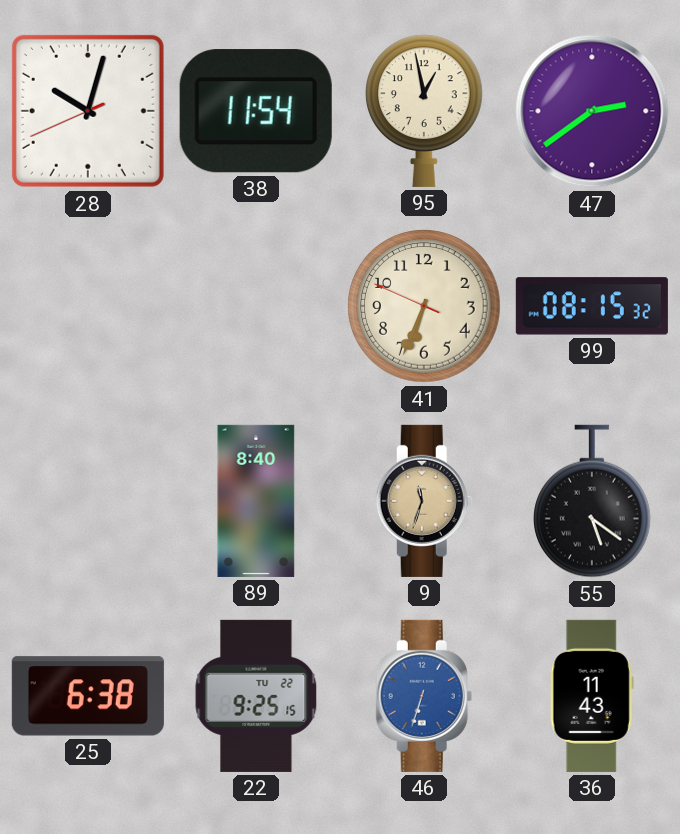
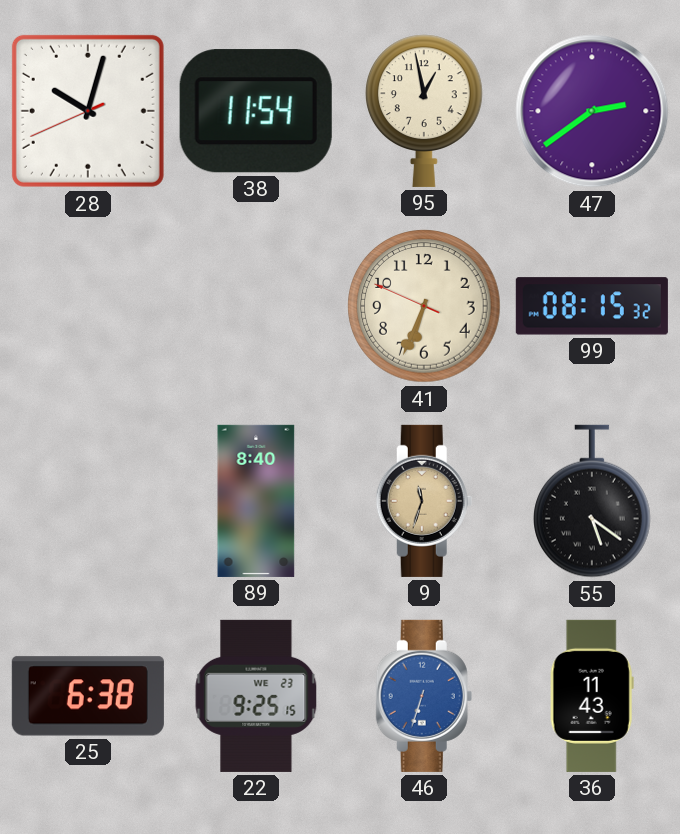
22 date: TU 22 -> WE 23 (256, 696)
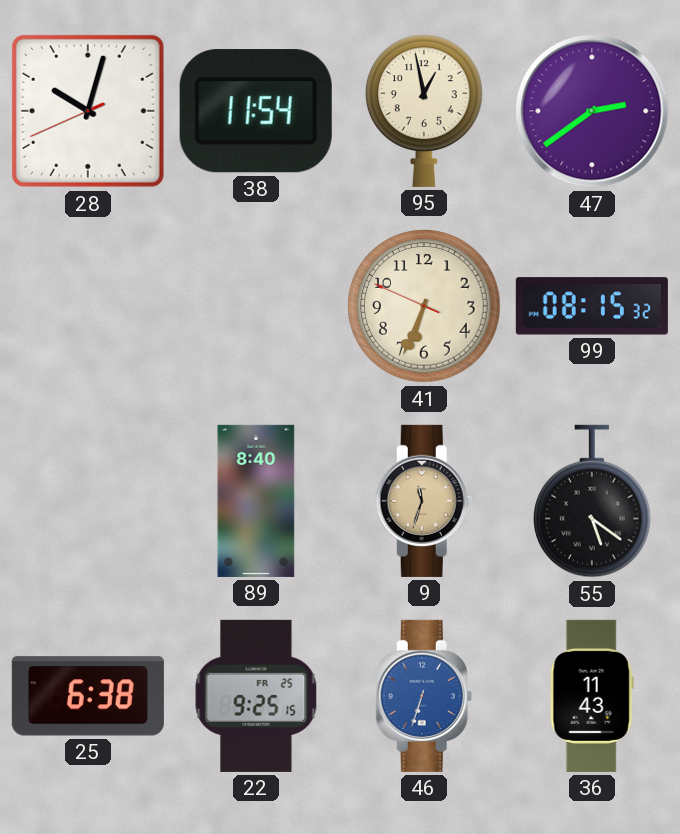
22 date: WE 23 -> FR 25 (256, 696)
